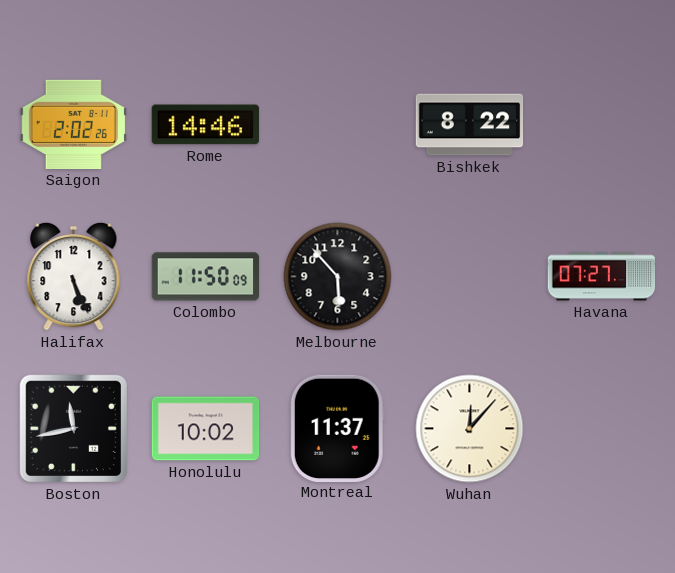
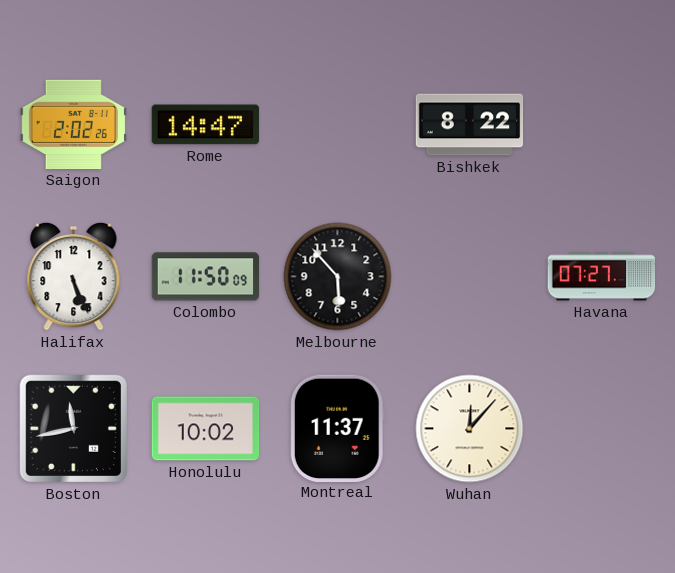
Rome: 14:46 -> 14:47 (205, 125)
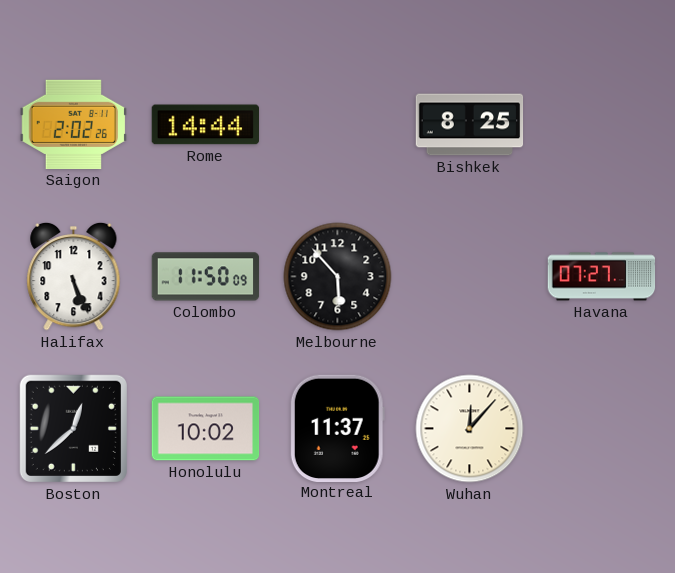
Rome: 14:47 -> 14:44 (205, 125)
Bishkek: 8:22 -> 8:25 (470, 125)
Boston: 11:43 -> 12:38 (73, 428)
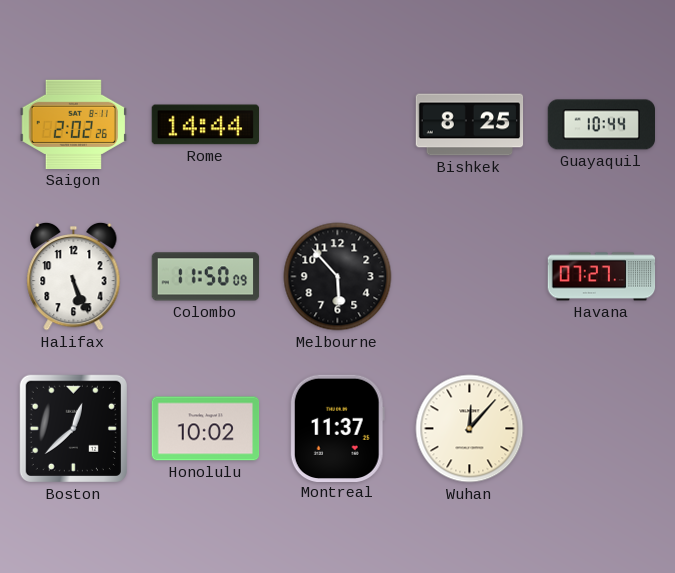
Guayaquil: none -> 10:44 (601, 125)
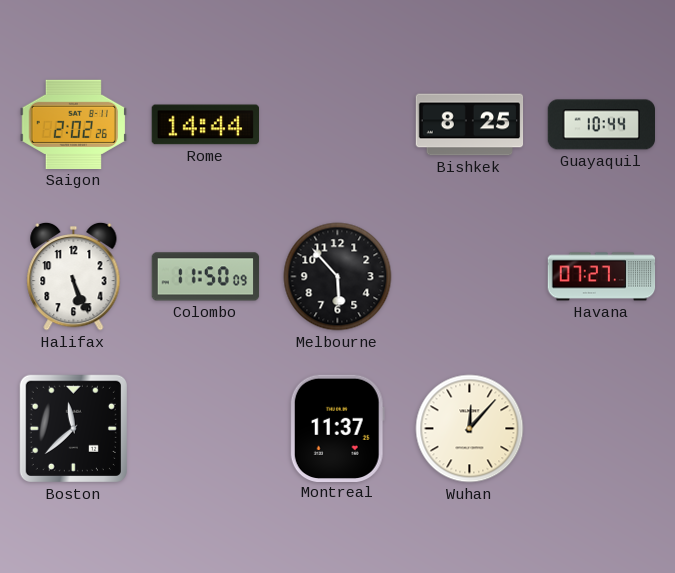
Boston: 12:38 -> 11:38 (73, 428)
Honolulu: 10:02 -> none (206, 429)
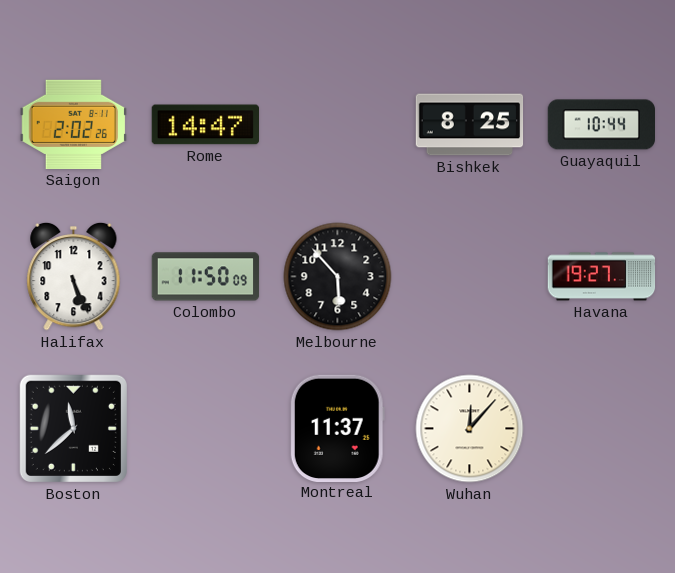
Rome: 14:44 -> 14:47 (205, 125)
Havana: 07:27 -> 19:27 (602, 277)
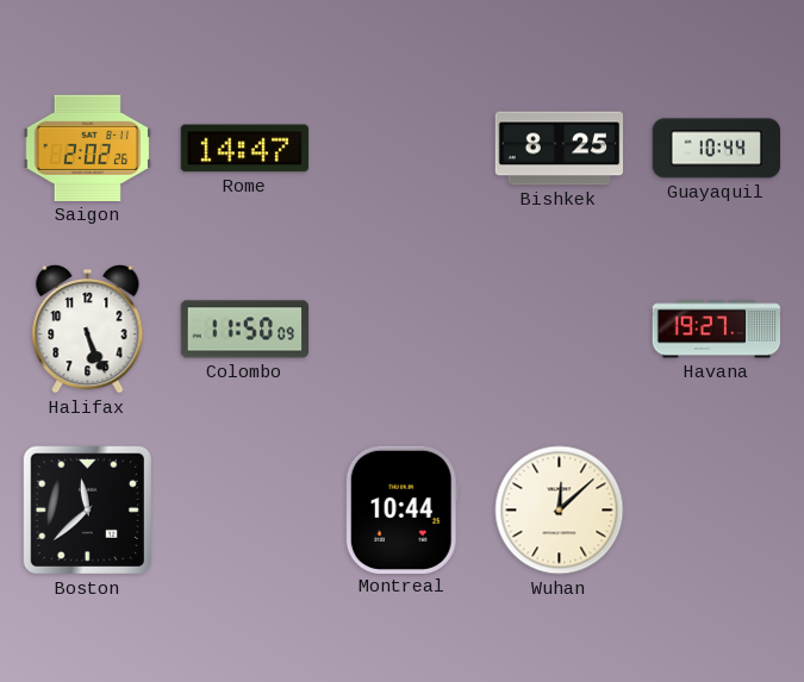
Melbourne: 5:53 -> none (338, 277)
Montreal: 11:37 -> 10:44 (401, 509)
Wuhan: 12:07 -> 12:08 (560, 511)
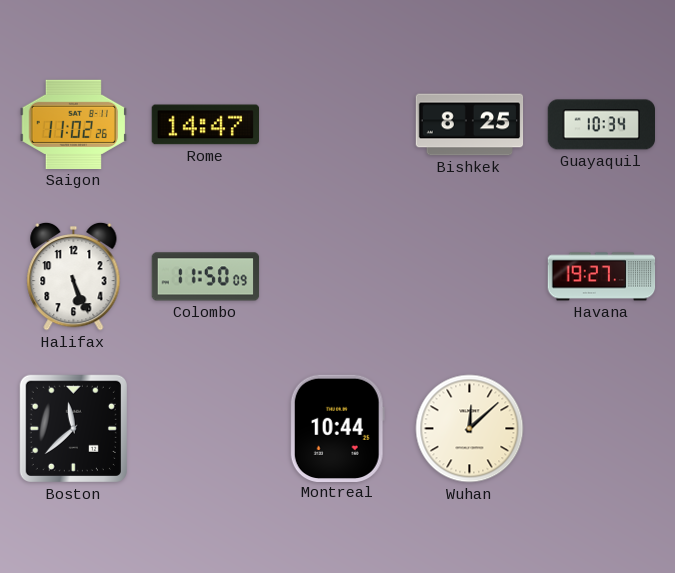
Saigon: 2:02 -> 11:02 (73, 124)
Guayaquil: 10:44 -> 10:34 (601, 125)
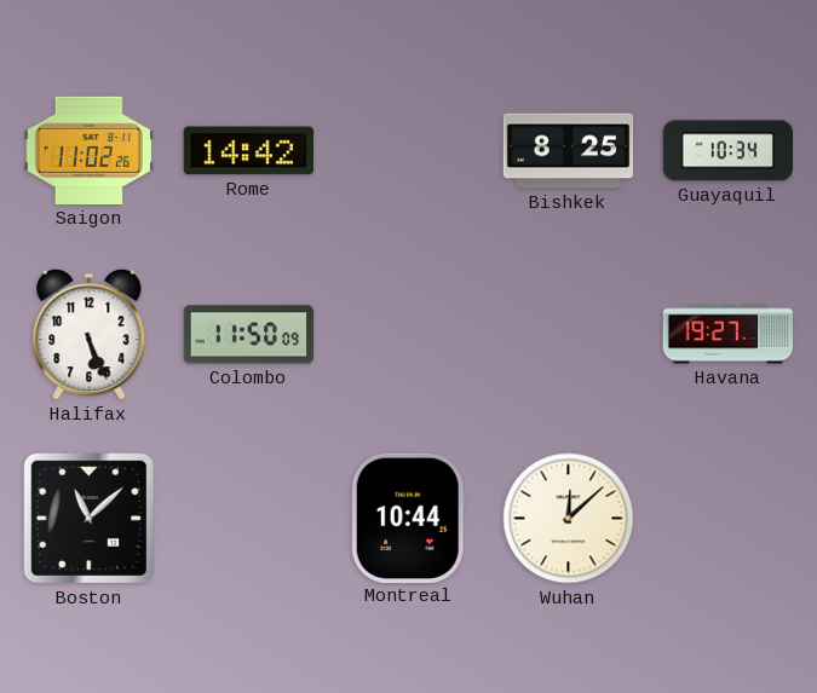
Rome: 14:47 -> 14:42 (248, 151)
Boston: 11:38 -> 11:08 (88, 518)
